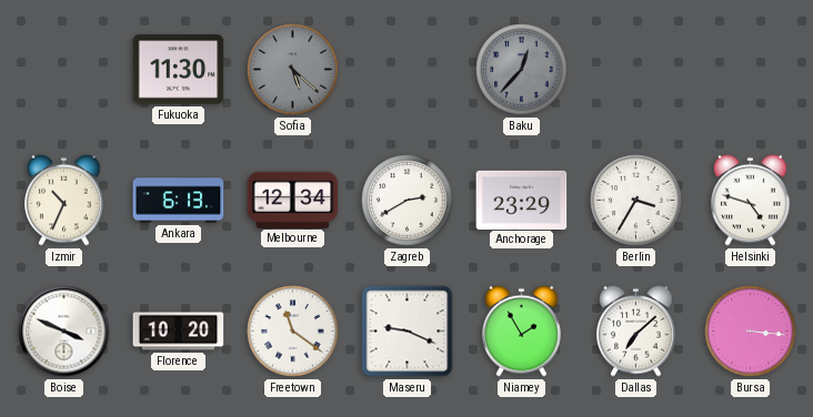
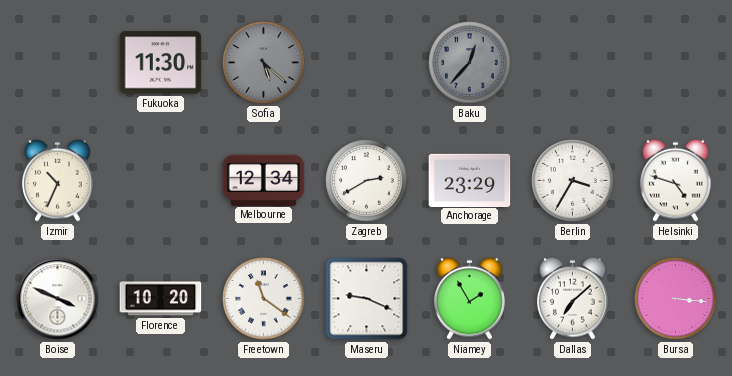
Ankara: 6:13 -> none (179, 201)
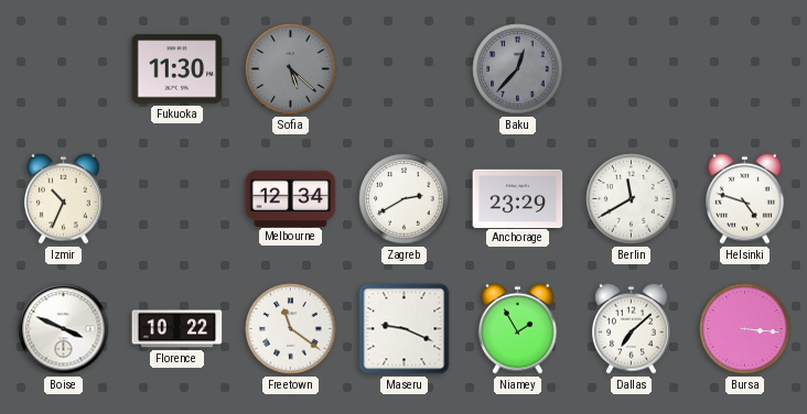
Berlin: 3:35 -> 11:40 (632, 199)
Florence: 10:20 -> 10:22 (177, 329)
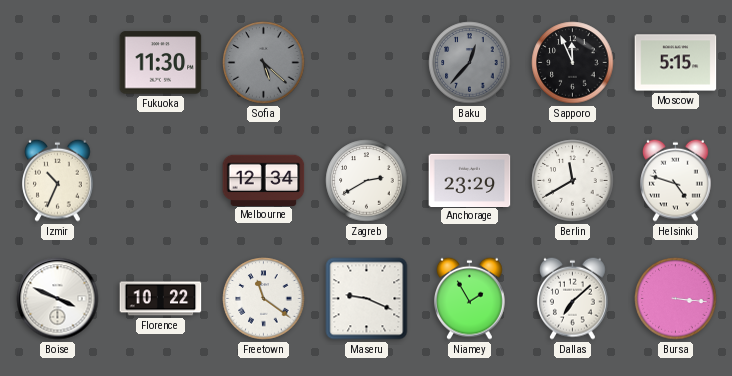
Sapporo: none -> 11:56 (573, 63)
Moscow: none -> 5:15 (676, 63)
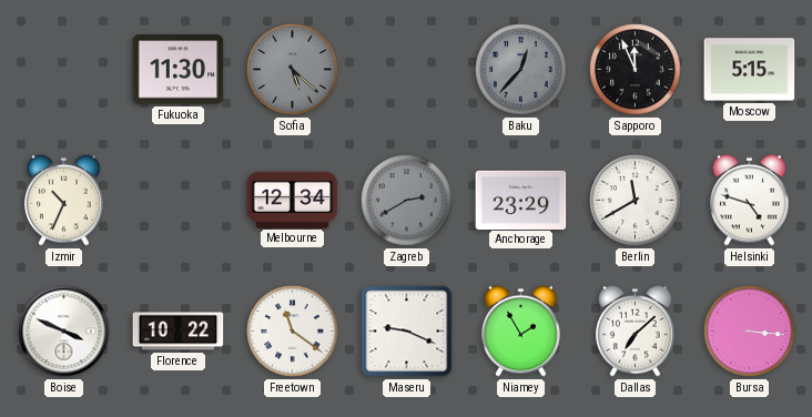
Zagreb dial: white -> grey (407, 201)
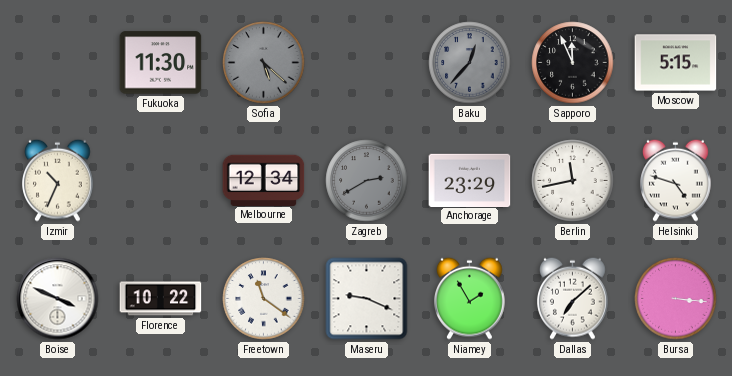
Berlin: 11:40 -> 11:43 (573, 181)
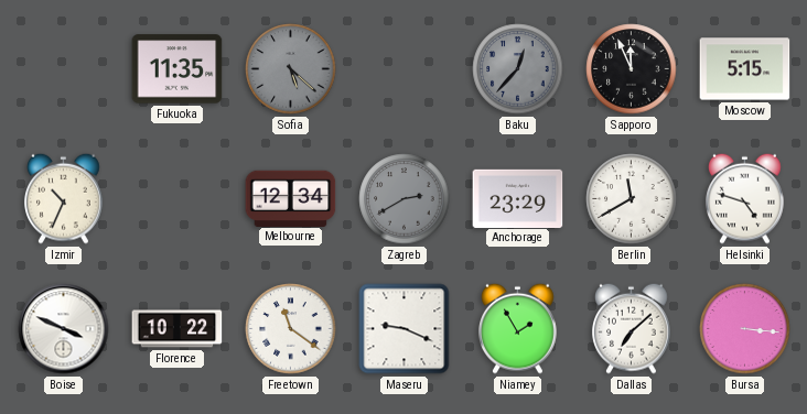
Fukuoka: 11:30 -> 11:35 (177, 69)
Berlin: 11:43 -> 11:40 (632, 199)
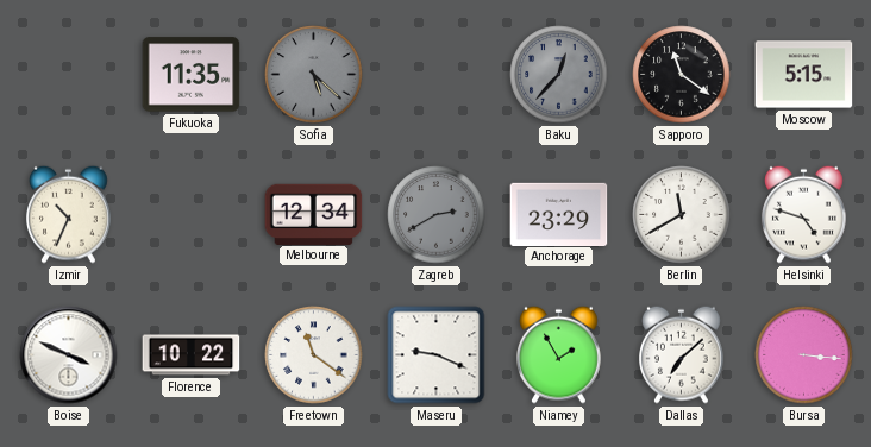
Sapporo: 11:56 -> 11:21 (682, 75)
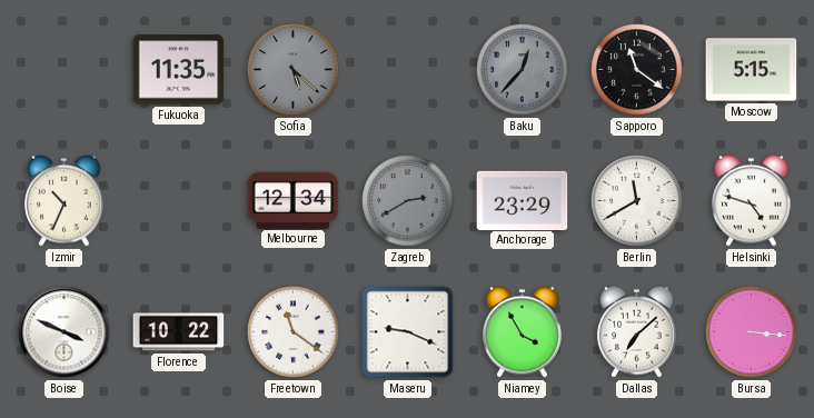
Niamey: 1:55 -> 3:55 (523, 331)
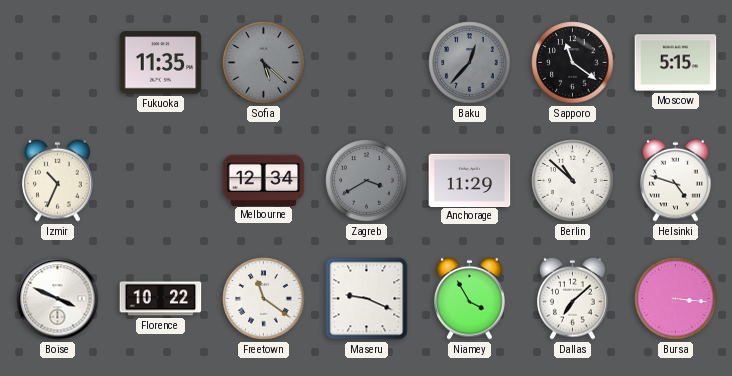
Zagreb: 2:40 -> 3:40 (367, 181)
Anchorage: 23:29 -> 11:29 (470, 180)
Berlin: 11:40 -> 10:52 (573, 181)
